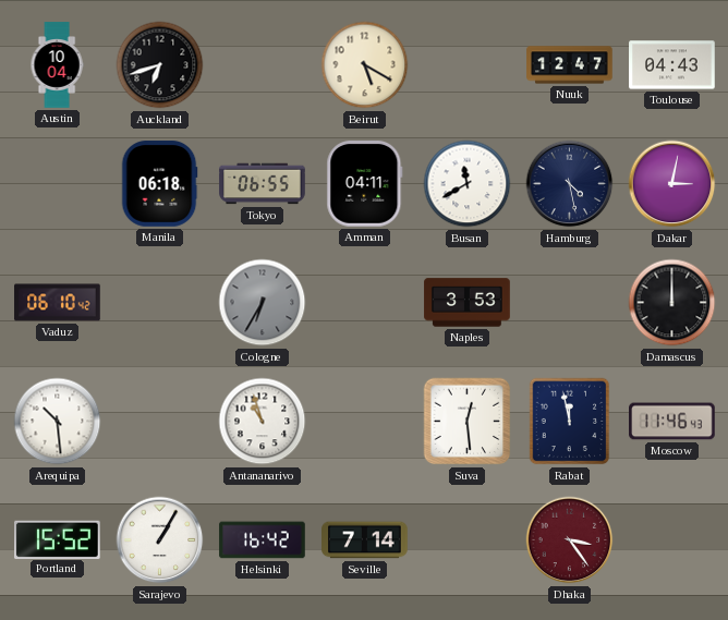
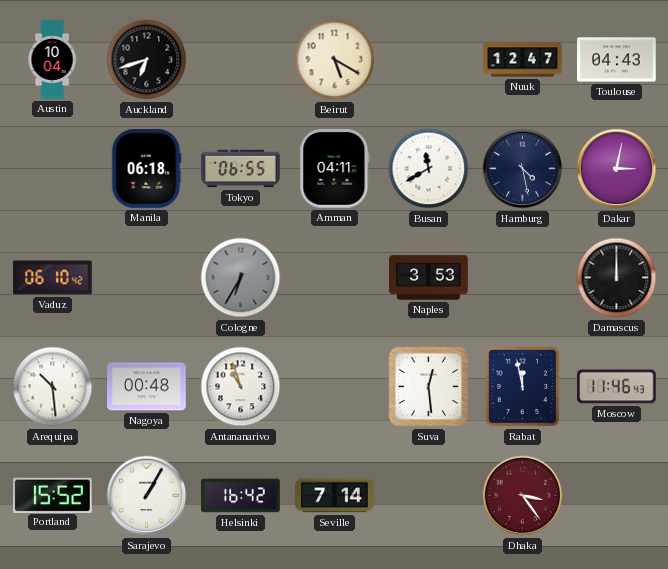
Nagoya: none -> 00:48 (147, 387)
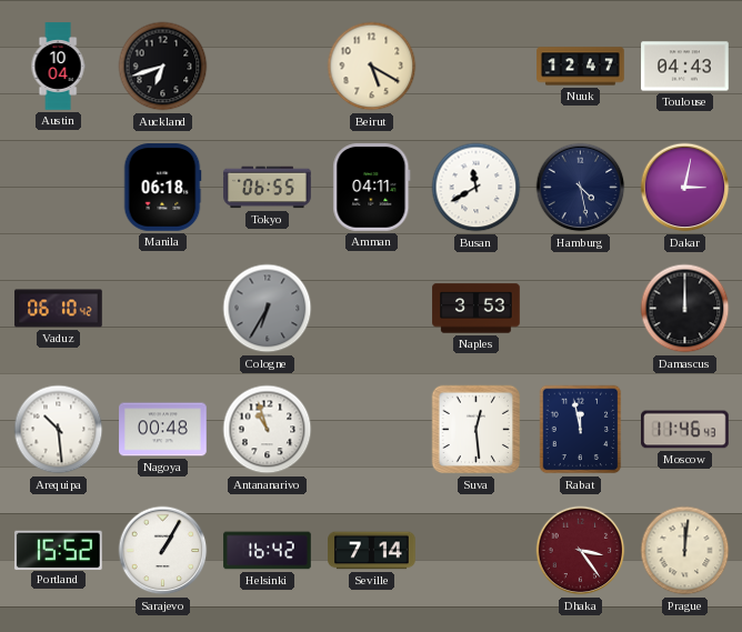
Prague: none -> 12:01 (685, 551)
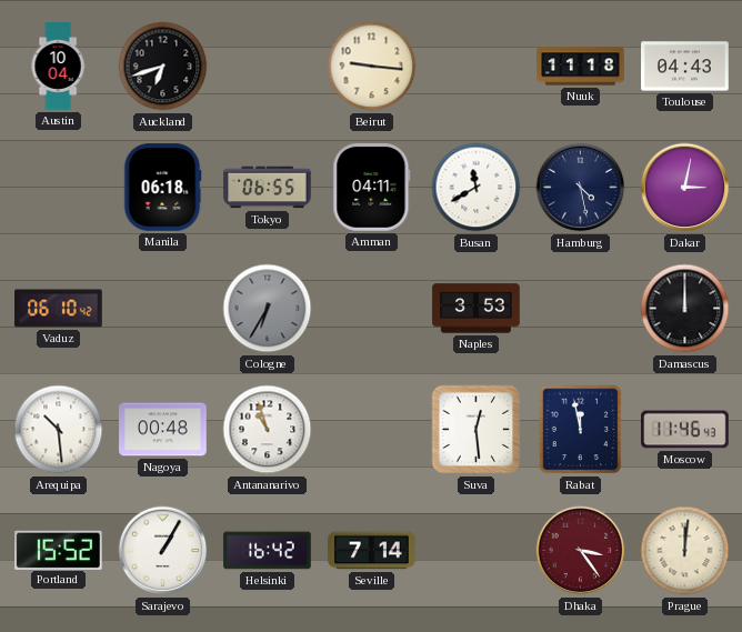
Beirut: 5:20 -> 9:16 (372, 67)
Nuuk: 12:47 -> 11:18 (581, 67)
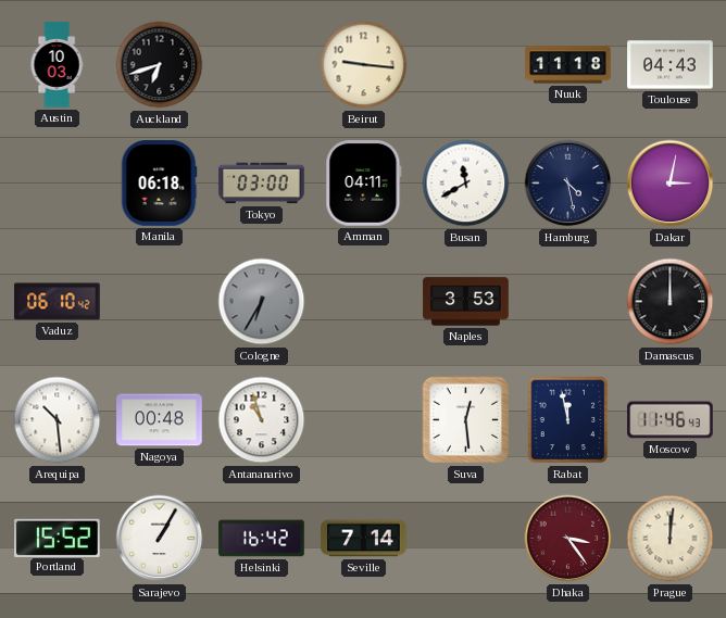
Austin: 10:04 -> 10:03 (57, 65)
Tokyo: 06:55 -> 03:00 (262, 184)
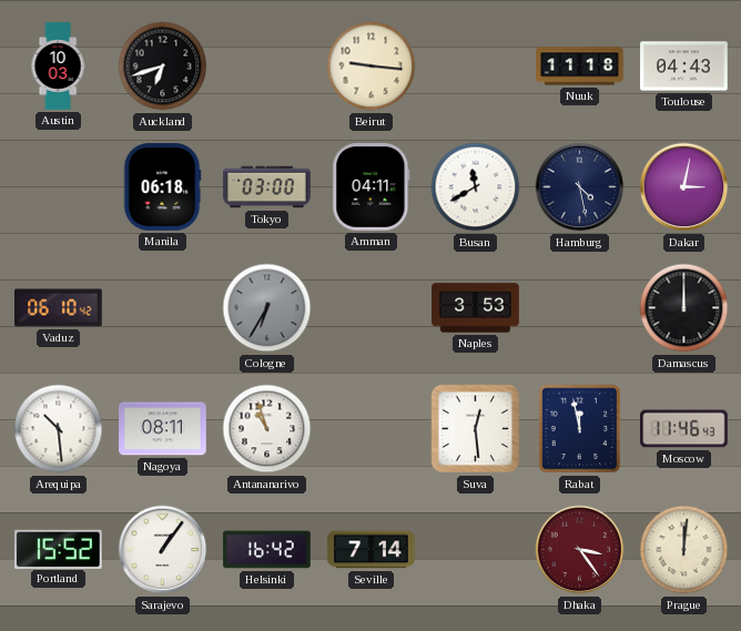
Nagoya: 00:48 -> 08:11 (163, 429)
Sarajevo: 1:05 -> 1:06 (163, 550)
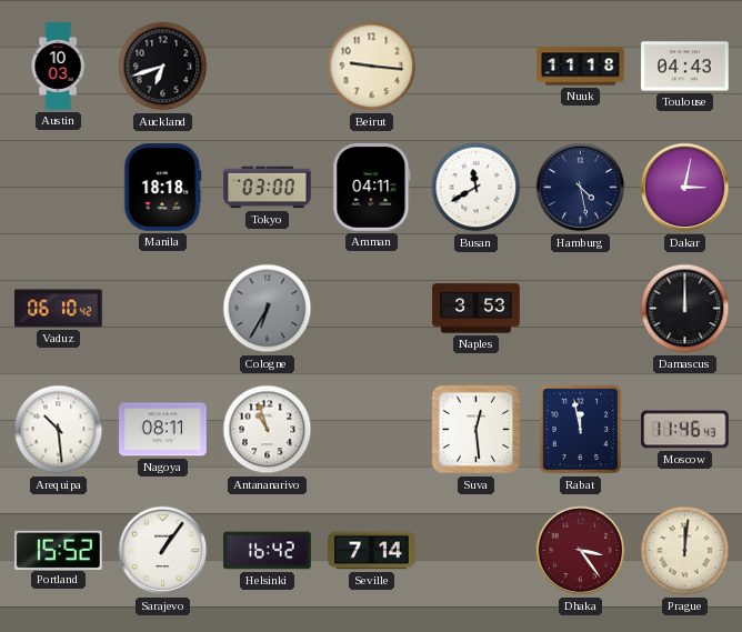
Manila: 06:18 -> 18:18 (162, 188)
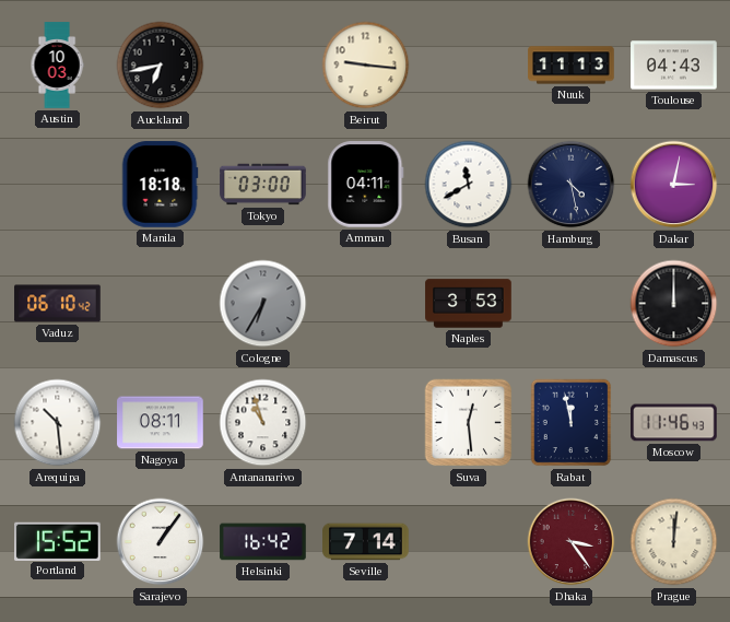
Auckland: 6:42 -> 6:43 (161, 66)
Nuuk: 11:18 -> 11:13 (572, 66)
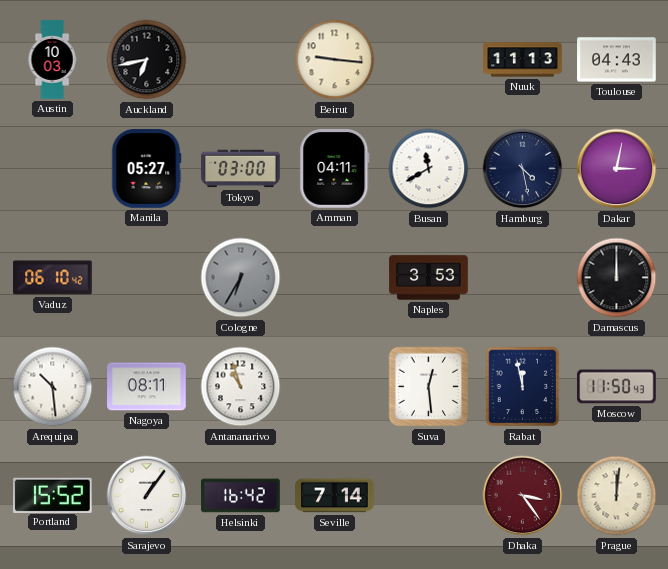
Manila: 18:18 -> 05:27 (146, 169)
Moscow: 11:46 -> 11:50 (617, 387)
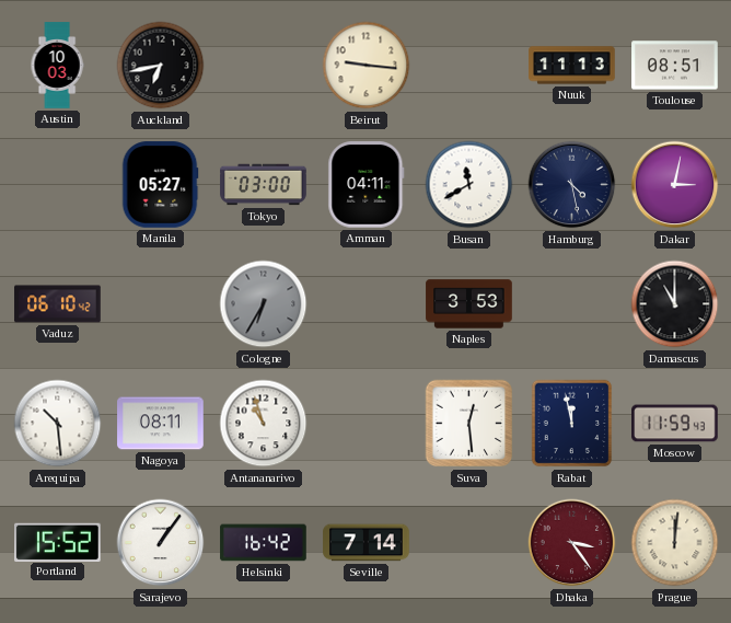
Toulouse: 04:43 -> 08:51 (675, 66)
Damascus: 12:00 -> 11:00 (675, 304)
Moscow: 11:50 -> 11:59 (675, 424)
